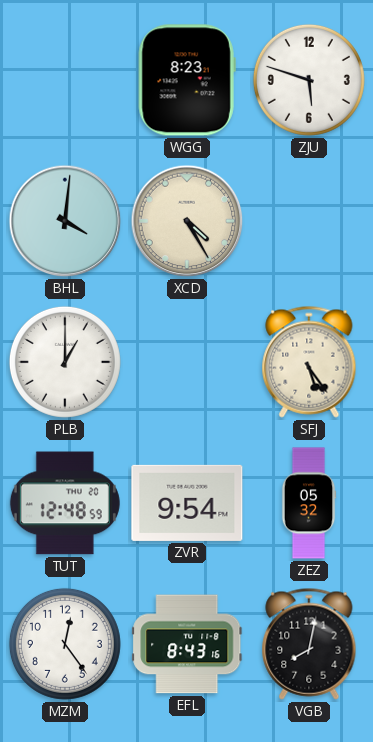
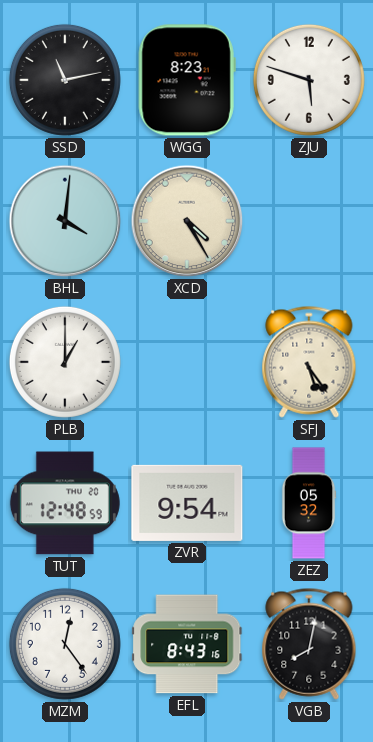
SSD: none -> 11:13 (65, 80)
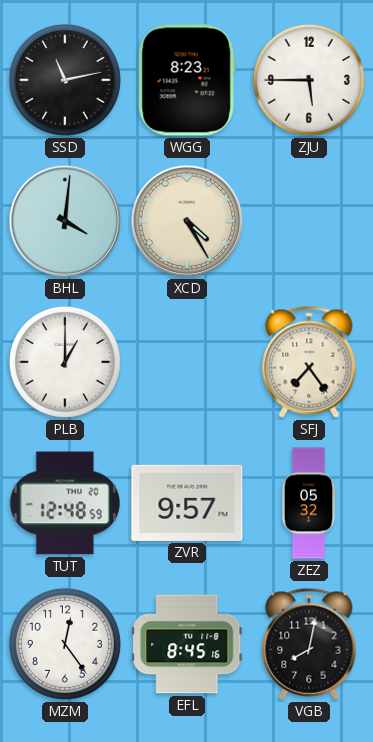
ZJU: 5:48 -> 5:45 (309, 80)
SFJ: 5:24 -> 7:24 (309, 362)
ZVR: 9:54 -> 9:57 (187, 503)
EFL: 8:43 -> 8:45 (187, 644)
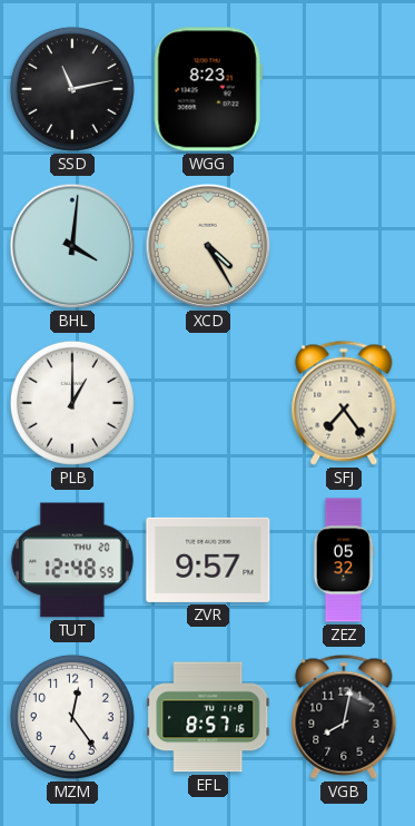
ZJU: 5:45 -> none (309, 80)
EFL: 8:45 -> 8:57 (208, 717)
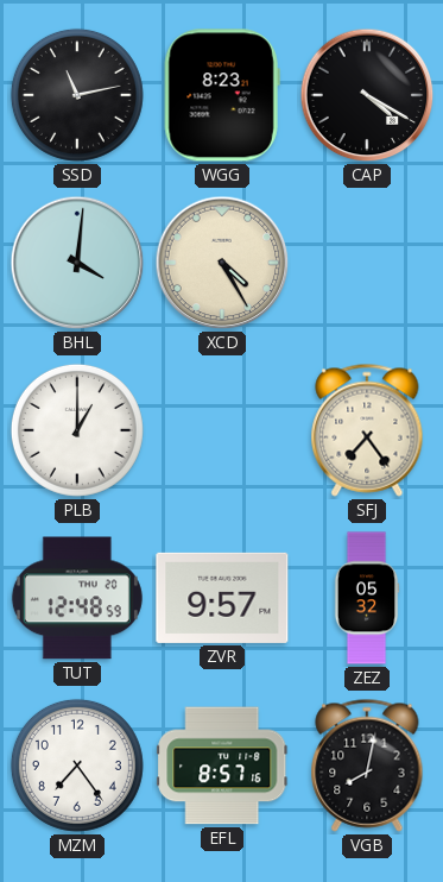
CAP: none -> 4:20 (367, 95)
MZM: 12:24 -> 7:24 (77, 766)
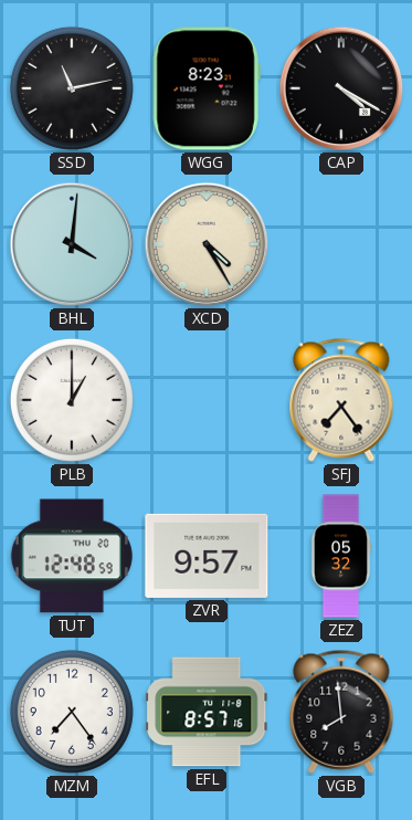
VGB: 8:02 -> 7:59 (341, 712)
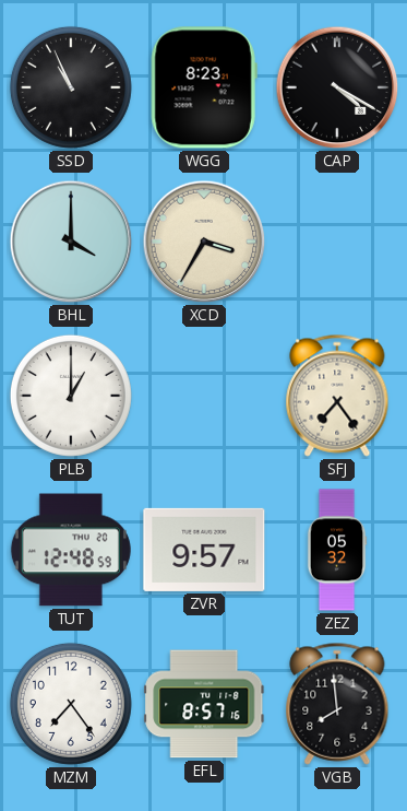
SSD: 11:13 -> 10:56 (71, 87)
BHL: 4:01 -> 4:00 (71, 242)
XCD: 4:25 -> 3:35 (204, 242)
